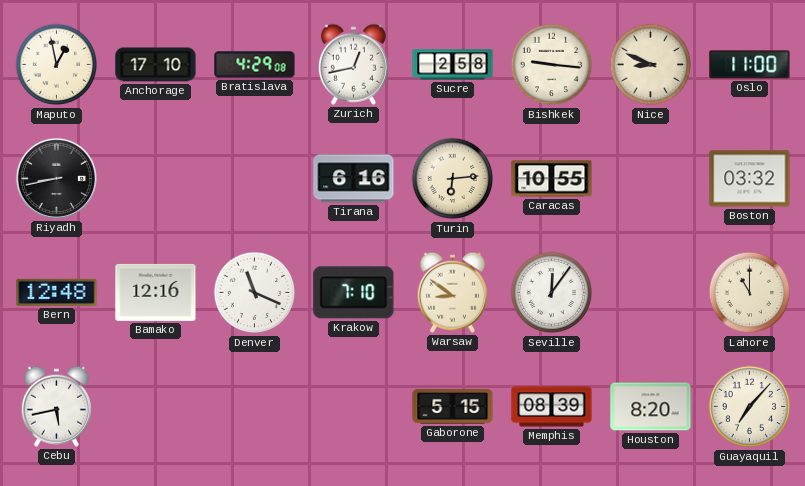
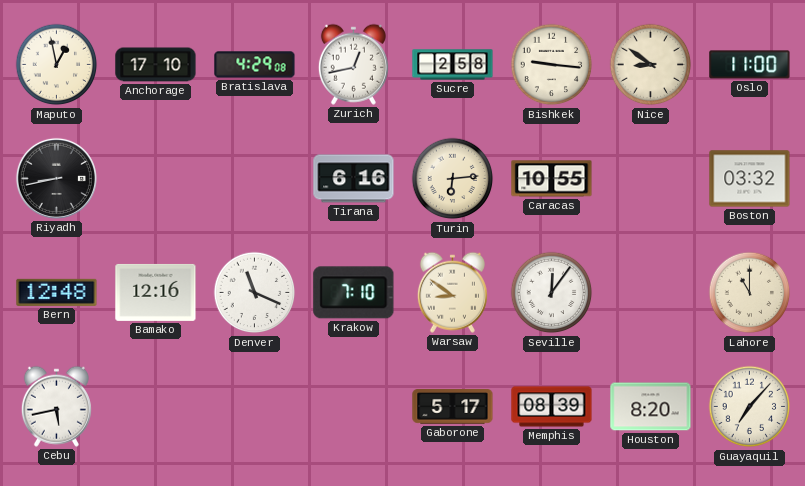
Nice: 8:49 -> 8:51 (651, 65)
Gaborone: 5:15 -> 5:17 (453, 407)
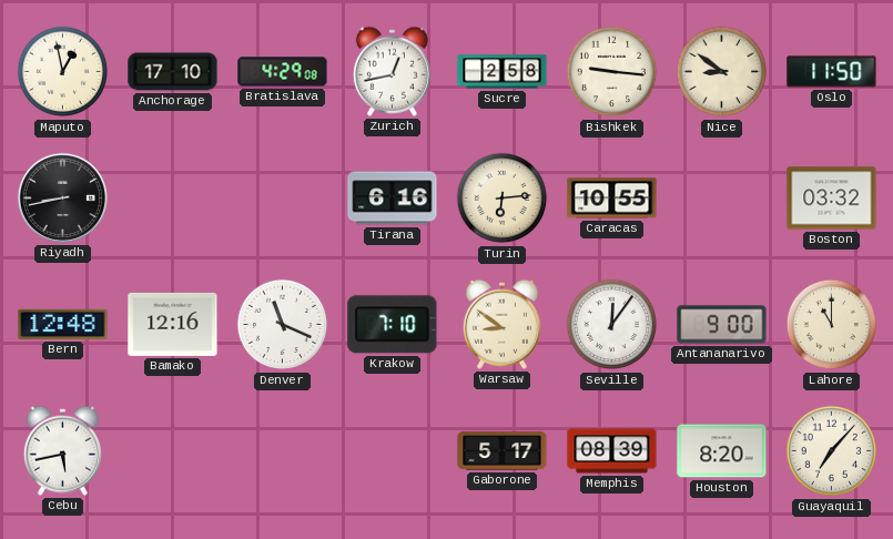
Oslo: 11:00 -> 11:50 (832, 72)
Antananarivo: none -> 9:00 (722, 325)
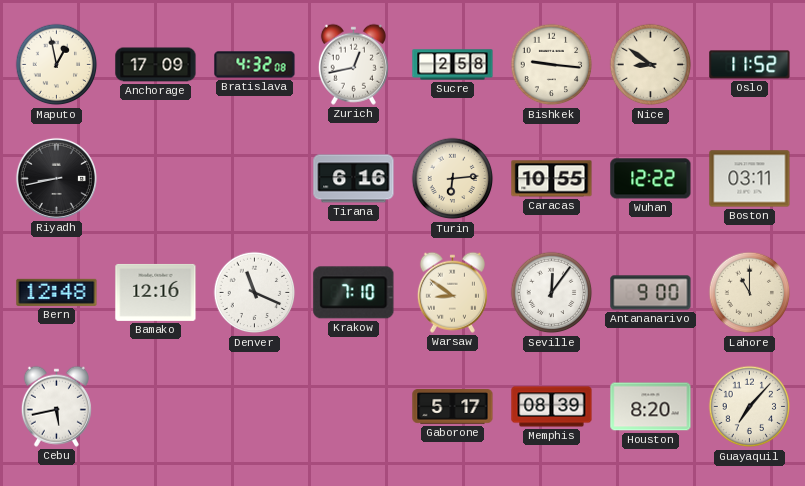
Anchorage: 17:10 -> 17:09 (156, 65)
Bratislava: 4:29 -> 4:32 (255, 65)
Oslo: 11:50 -> 11:52 (750, 65)
Wuhan: none -> 12:22 (651, 179)
Boston: 03:32 -> 03:11 (750, 179)
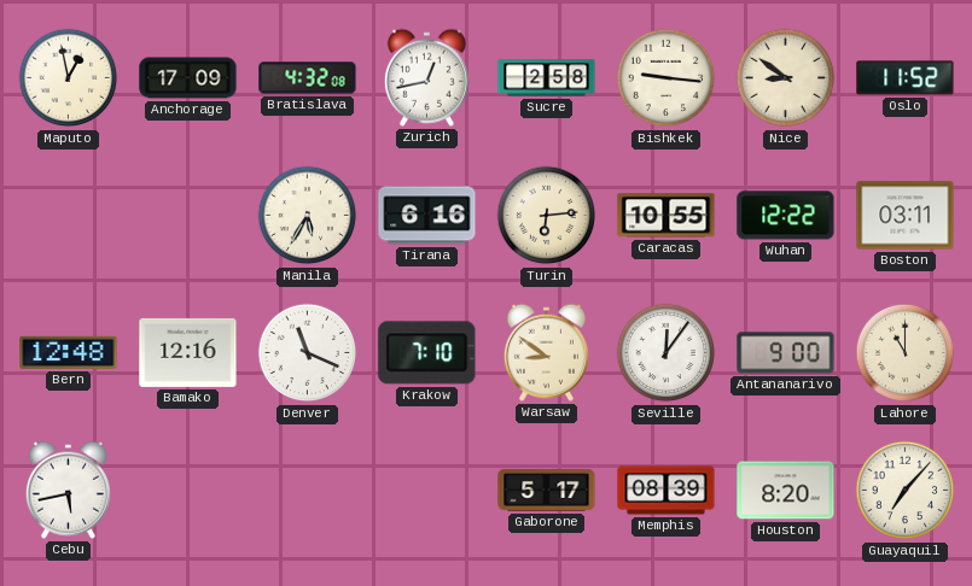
Riyadh: 8:43 -> none (56, 178)
Manila: none -> 5:35 (308, 216)
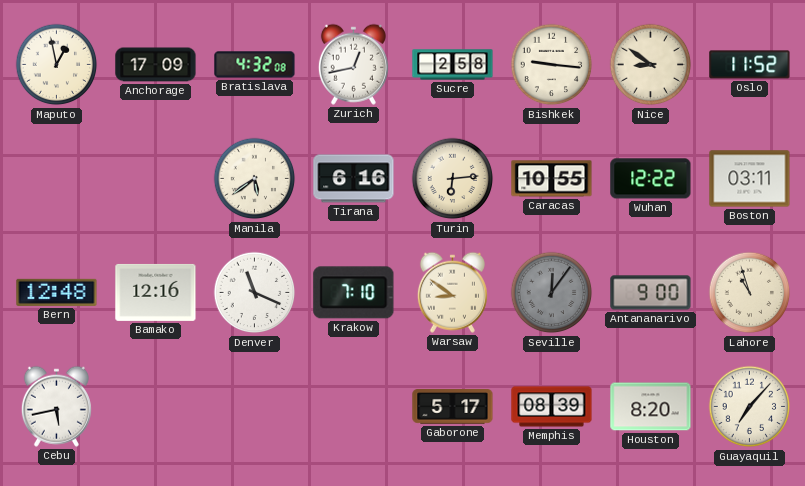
Manila: 5:35 -> 5:39 (255, 179)
Seville dial: white -> grey (552, 293)
Lahore: 11:00 -> 10:57 (750, 293)
